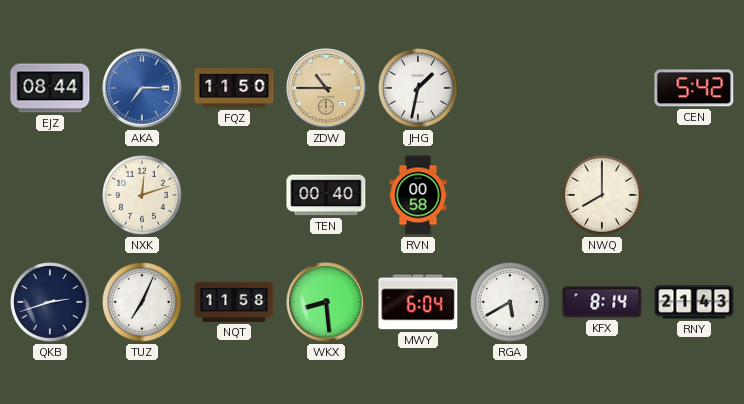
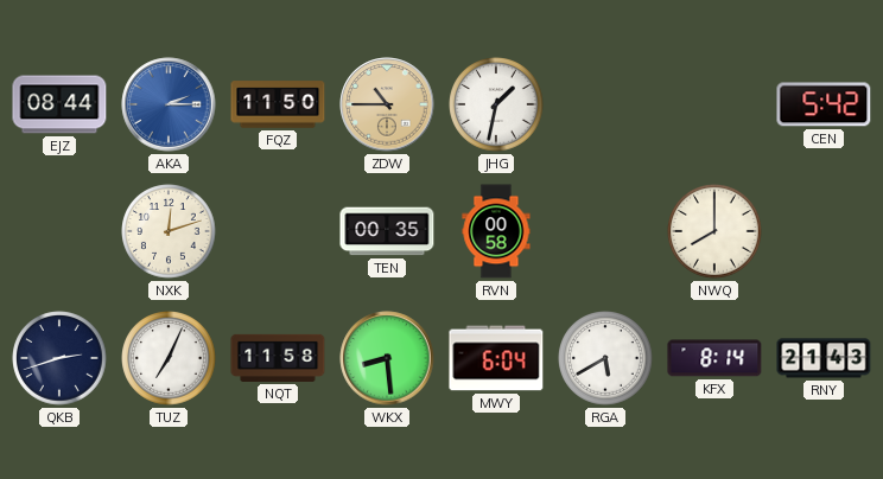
AKA: 7:15 -> 2:15 (169, 104)
TEN: 00:40 -> 00:35 (387, 231)
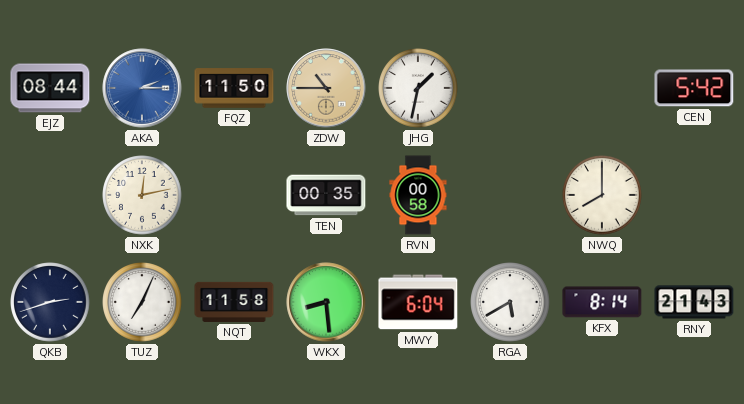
NXK: 12:12 -> 12:13 (142, 195)
